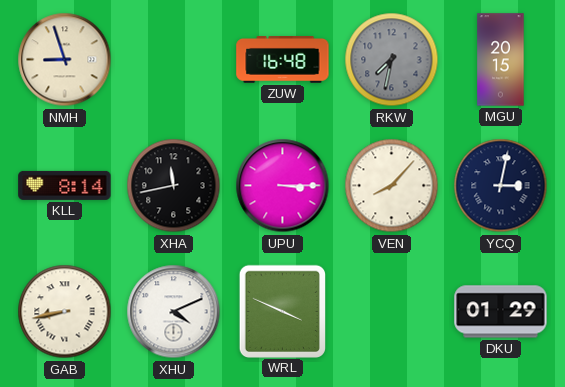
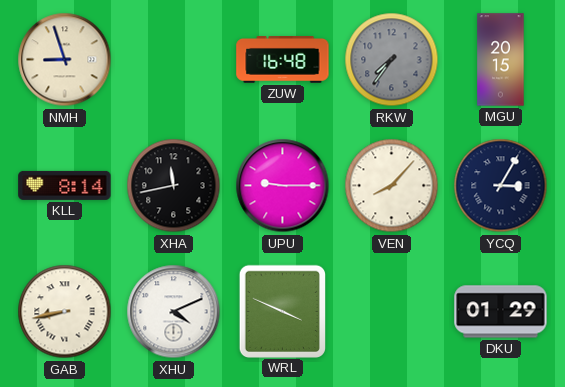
RKW: 7:32 -> 7:36 (392, 60)
UPU: 3:15 -> 9:15 (283, 186)
YCQ: 3:02 -> 3:05 (501, 186)
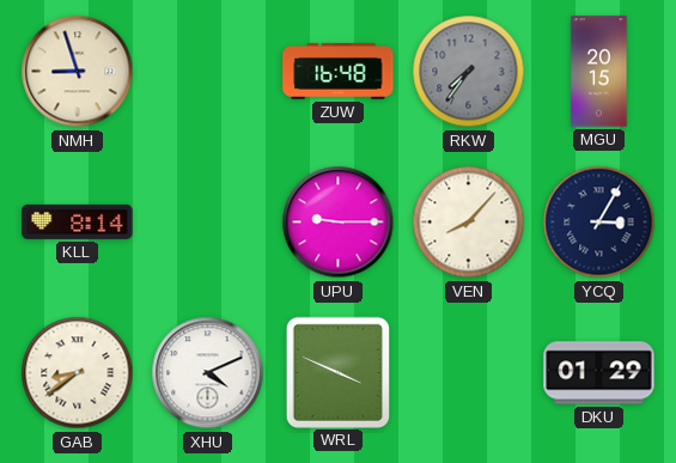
XHA: 11:43 -> none (174, 186)
GAB: 8:43 -> 8:39 (78, 373)
